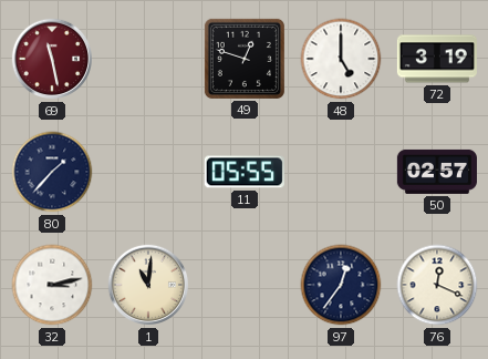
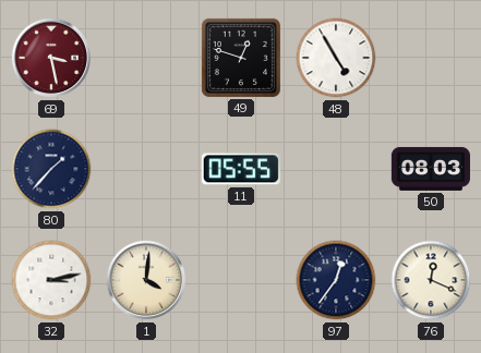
69: 11:28 -> 3:28 (51, 58)
48: 5:00 -> 4:55 (336, 58)
72: 3:19 -> none (437, 59)
50: 02:57 -> 08:03 (431, 169)
1: 11:01 -> 4:01 (146, 280)
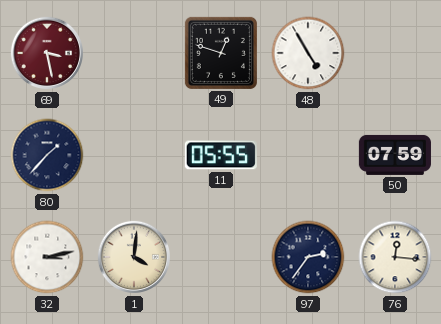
50: 08:03 -> 07:59 (395, 155)
97: 12:36 -> 2:36 (308, 257)
76: 12:19 -> 12:16 (395, 257)
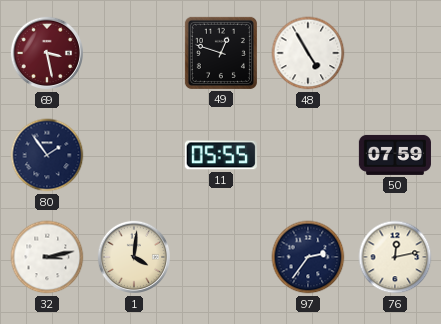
80: 1:37 -> 1:54 (47, 155)
76: 12:16 -> 12:13 (395, 257)
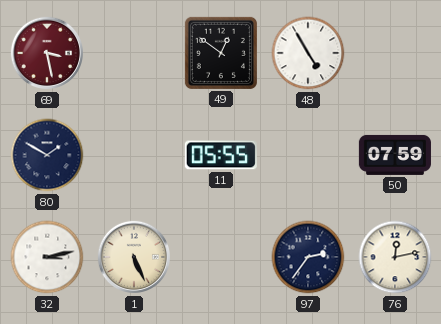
49: 12:48 -> 12:51 (221, 53)
80: 1:54 -> 1:50 (47, 155)
1: 4:01 -> 5:26 (134, 257)
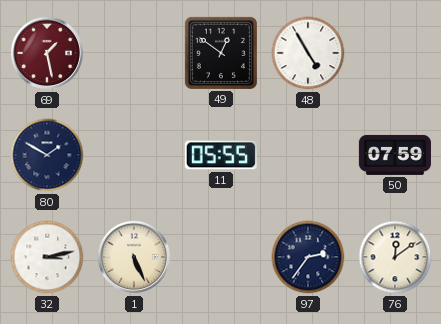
69: 3:28 -> 1:28 (47, 53)
76: 12:13 -> 12:09 (395, 257)
